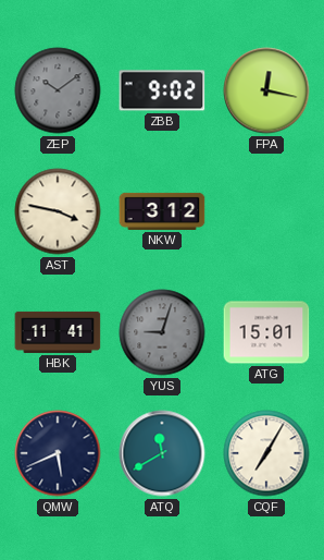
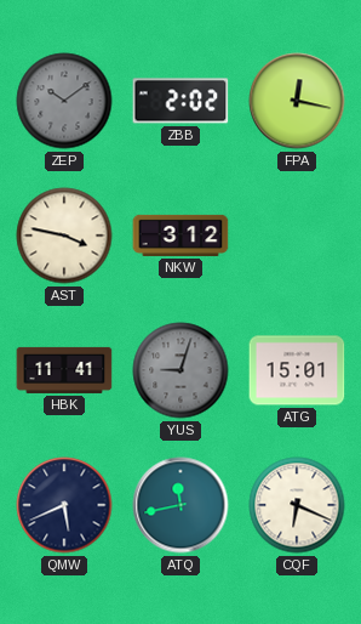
ZBB: 9:02 -> 2:02 (180, 101)
ATQ: 11:40 -> 11:43 (180, 505)
CQF: 7:05 -> 6:19 (297, 505)
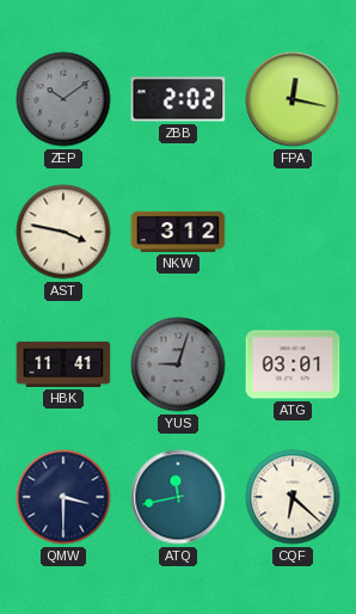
ATG: 15:01 -> 03:01 (293, 364)
QMW: 5:41 -> 3:30 (63, 497)
CQF: 6:19 -> 6:22 (293, 497)
